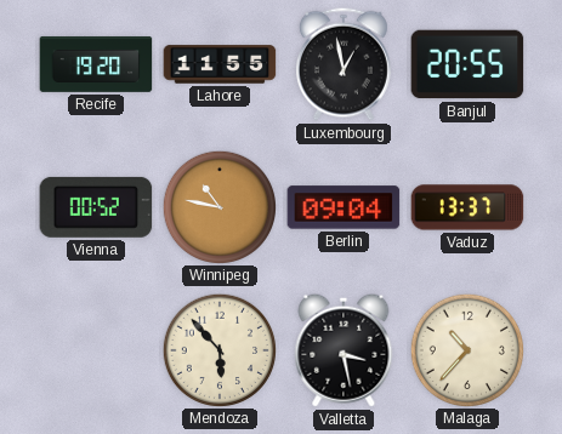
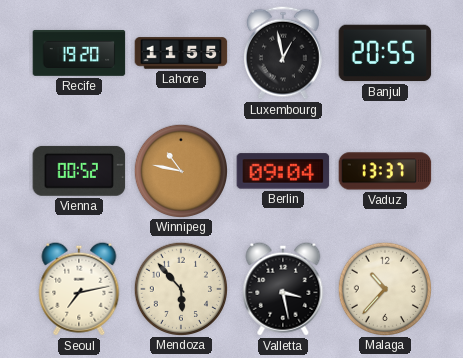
Seoul: none -> 7:13 (79, 289)
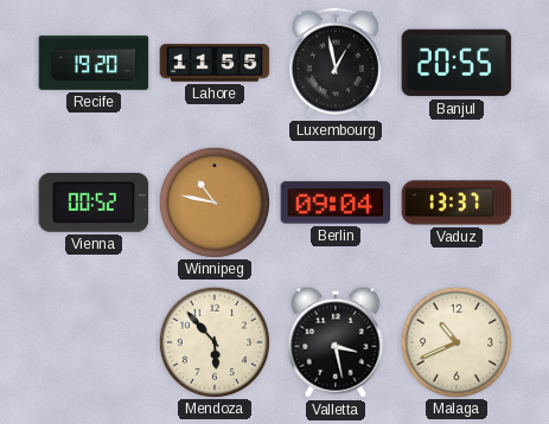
Seoul: 7:13 -> none (79, 289)
Malaga: 10:37 -> 10:41 (455, 341)
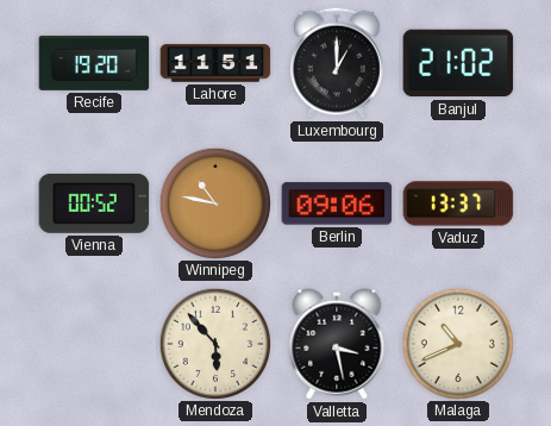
Lahore: 11:55 -> 11:51 (215, 63)
Luxembourg: 12:58 -> 1:00 (337, 63)
Banjul: 20:55 -> 21:02 (458, 63)
Berlin: 09:04 -> 09:06 (337, 203)
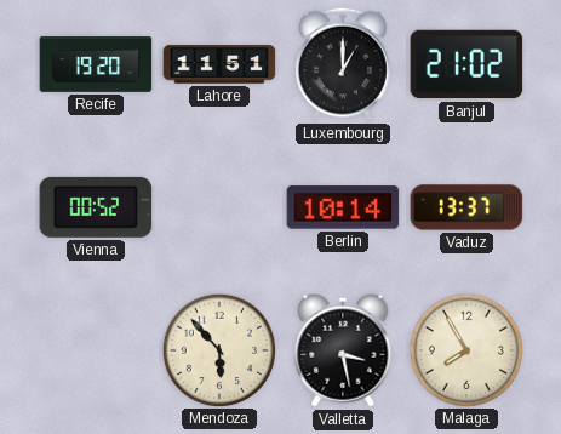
Winnipeg: 10:47 -> none (214, 202)
Berlin: 09:06 -> 10:14 (343, 207)
Malaga: 10:41 -> 7:55 (465, 349)
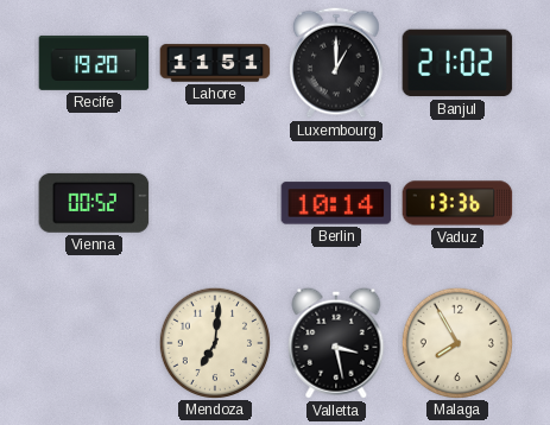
Vaduz: 13:37 -> 13:36 (457, 203)
Mendoza: 5:53 -> 7:01 (214, 342)
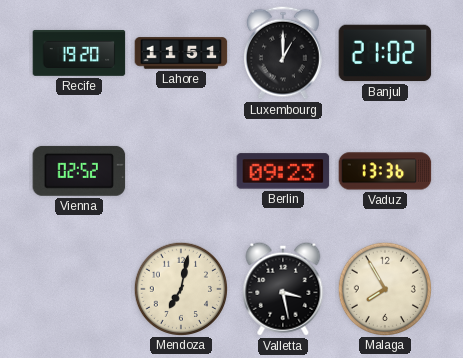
Vienna: 00:52 -> 02:52 (79, 171)
Berlin: 10:14 -> 09:23 (283, 171)
Mendoza: 7:01 -> 7:02 (180, 288)
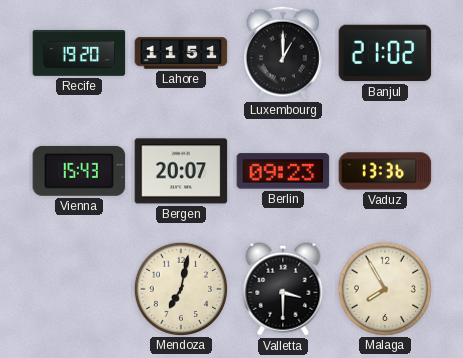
Vienna: 02:52 -> 15:43 (79, 171)
Bergen: none -> 20:07 (181, 171)
Valletta: 3:28 -> 3:30 (283, 289)
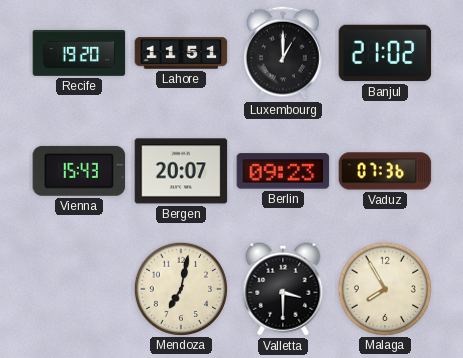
Vaduz: 13:36 -> 07:36 (385, 171)
